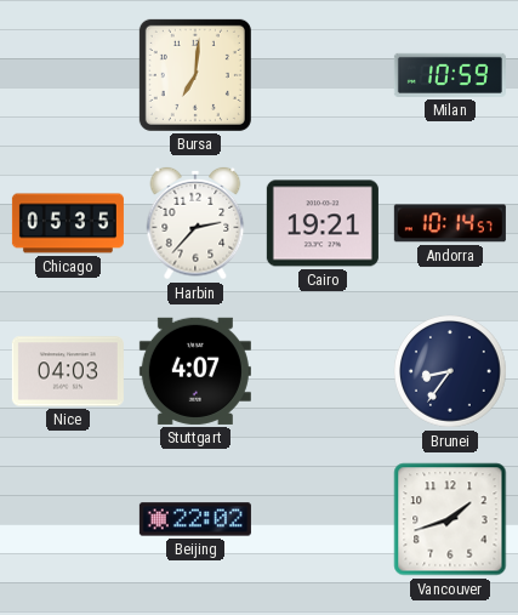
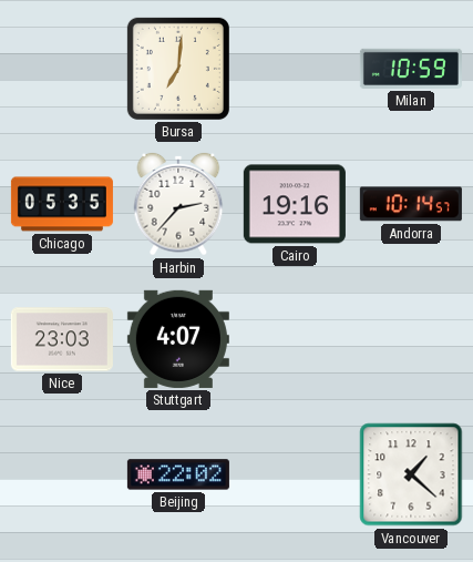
Cairo: 19:21 -> 19:16 (295, 204)
Nice: 04:03 -> 23:03 (62, 339)
Brunei: 8:36 -> none (451, 372)
Vancouver: 1:42 -> 1:22 (411, 474)
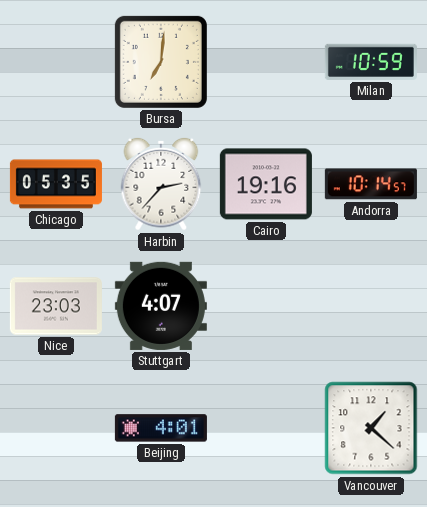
Beijing: 22:02 -> 4:01 (161, 428)
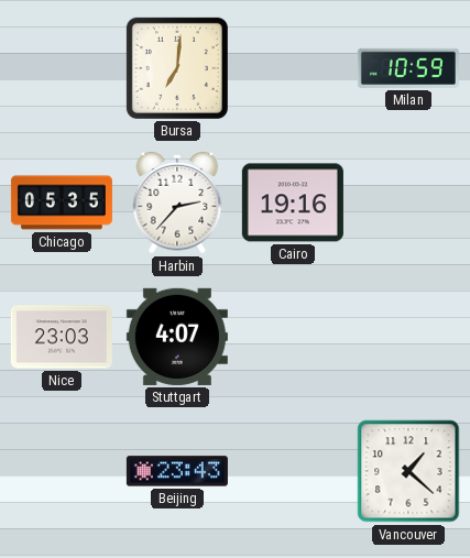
Andorra: 10:14 -> none (371, 184)
Beijing: 4:01 -> 23:43 (177, 471)
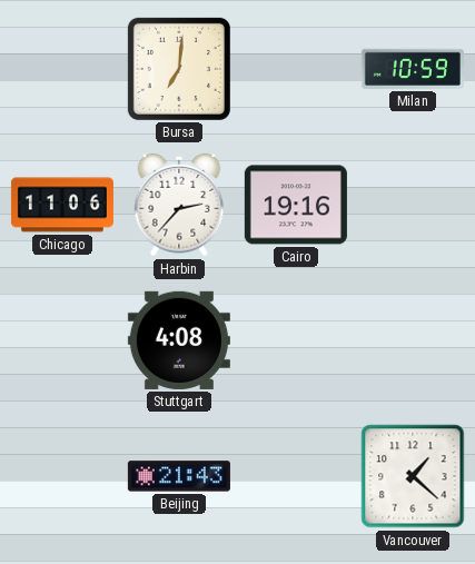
Chicago: 05:35 -> 11:06 (62, 205)
Nice: 23:03 -> none (62, 337)
Stuttgart: 4:07 -> 4:08 (179, 340)
Beijing: 23:43 -> 21:43 (179, 476)
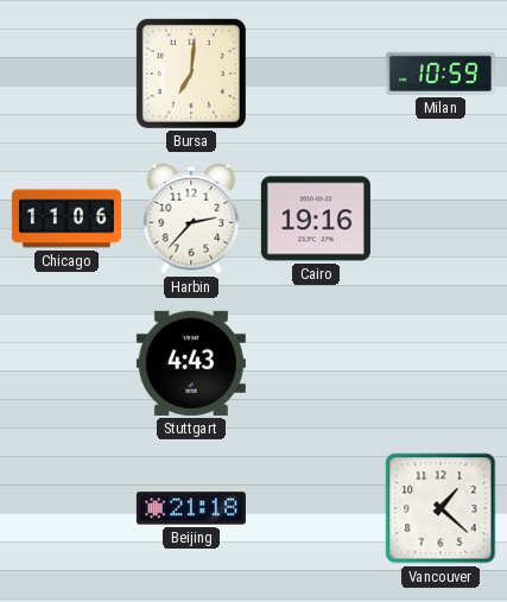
Stuttgart: 4:08 -> 4:43 (191, 363)
Beijing: 21:43 -> 21:18 (191, 508)
